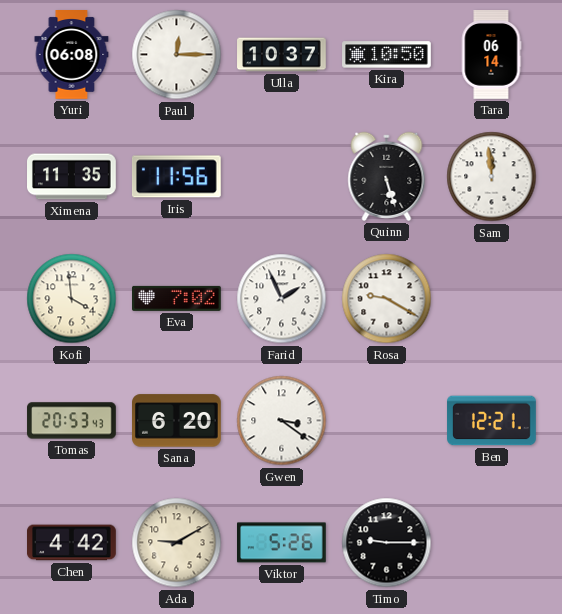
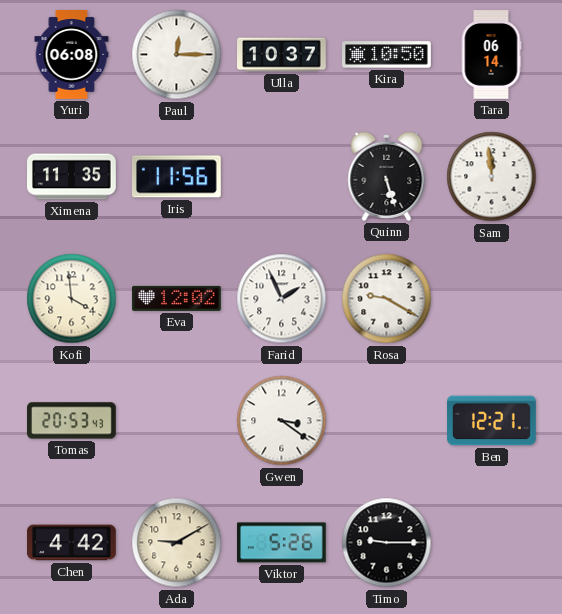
Eva: 7:02 -> 12:02 (177, 298)
Sana: 6:20 -> none (177, 421)
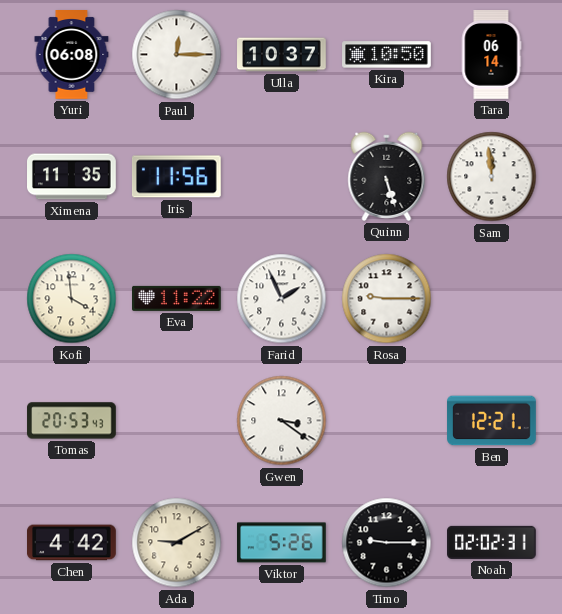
Eva: 12:02 -> 11:22 (177, 298)
Rosa: 9:20 -> 9:15 (387, 299)
Noah: none -> 02:02 (492, 542)
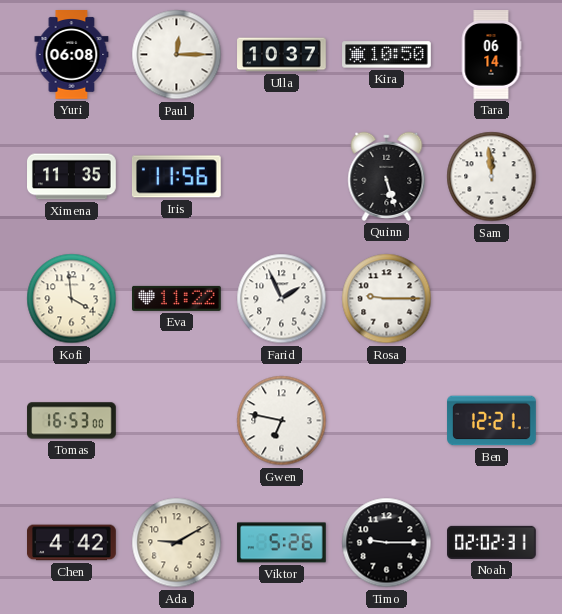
Tomas: 20:53 -> 16:53 (72, 421)
Gwen: 3:21 -> 6:47 (282, 421)
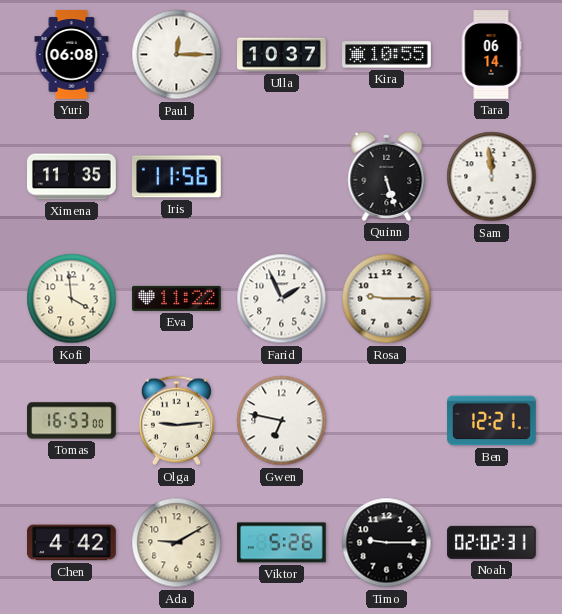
Kira: 10:50 -> 10:55 (387, 55)
Olga: none -> 9:14 (176, 421)
